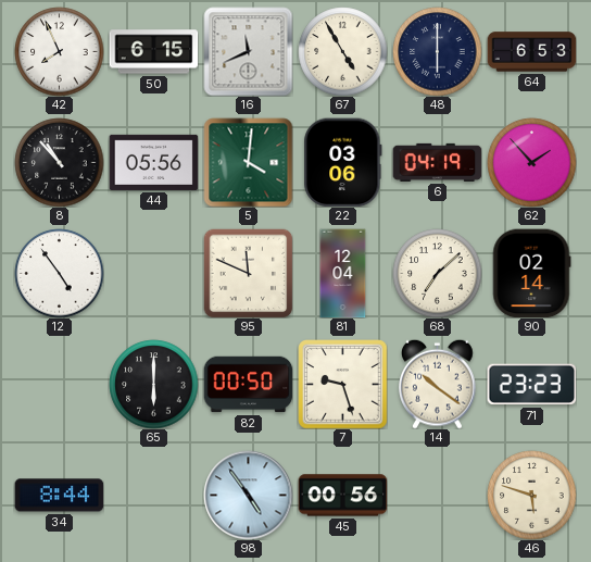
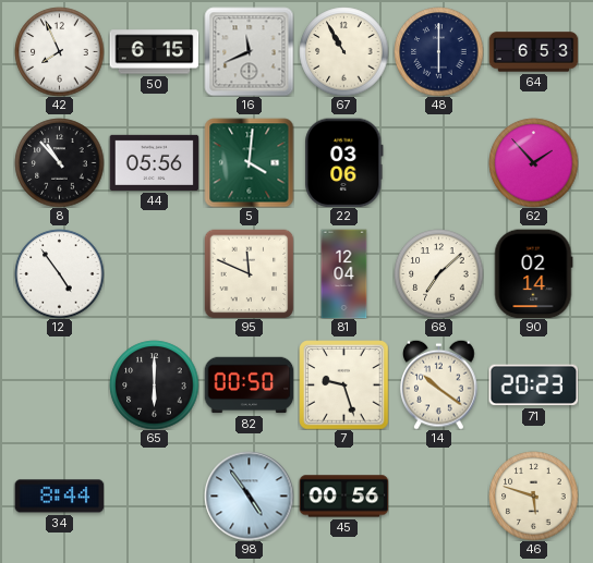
67: 4:55 -> 10:55 (343, 51)
6: 04:19 -> none (437, 162)
71: 23:23 -> 20:23 (533, 385)
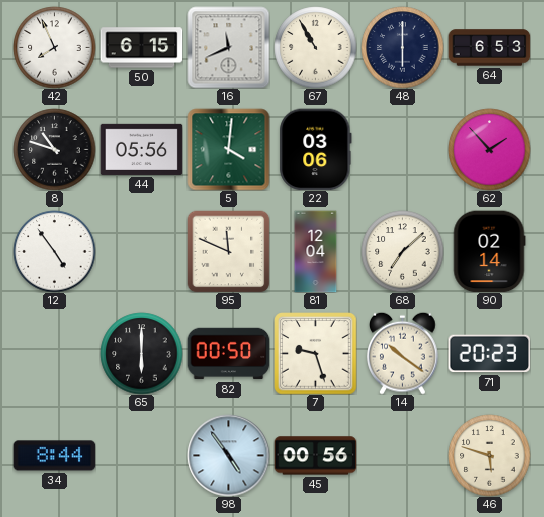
8: 10:53 -> 10:48 (54, 149)
